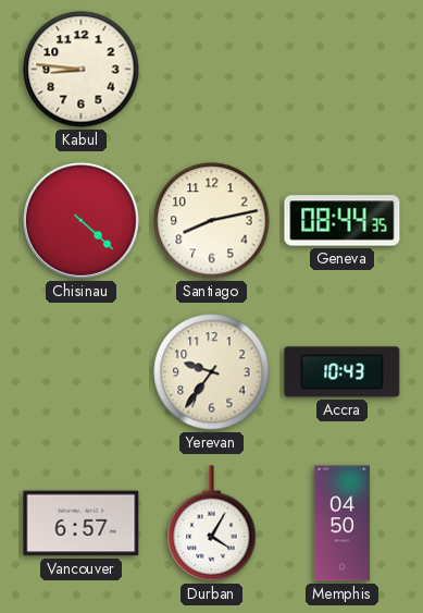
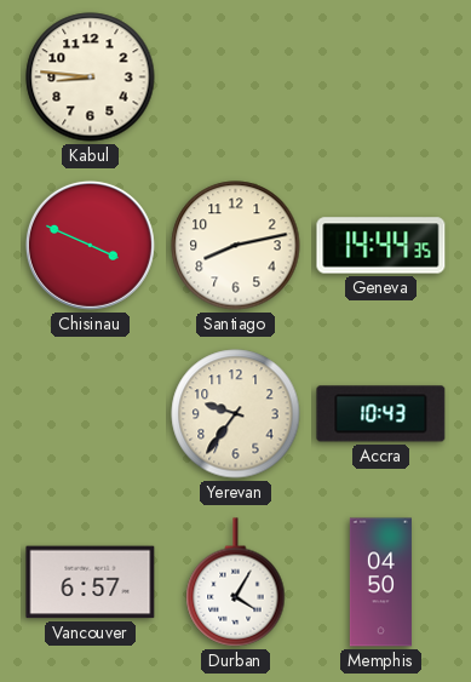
Chisinau: 4:22 -> 3:49 (90, 245)
Geneva: 08:44 -> 14:44 (381, 246)
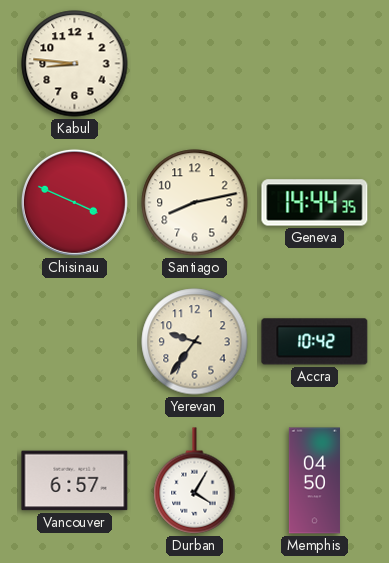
Accra: 10:43 -> 10:42 (315, 342)
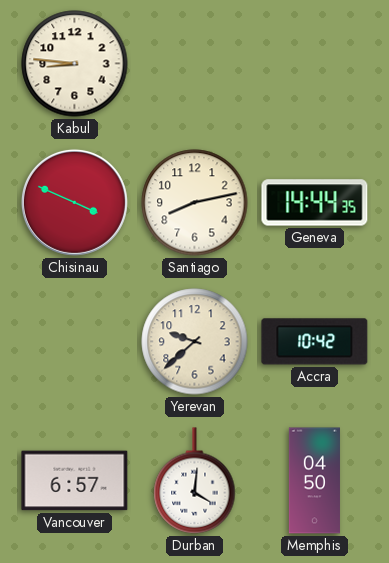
Yerevan: 9:36 -> 9:38 (195, 342)
Durban: 4:05 -> 4:01 (195, 481)
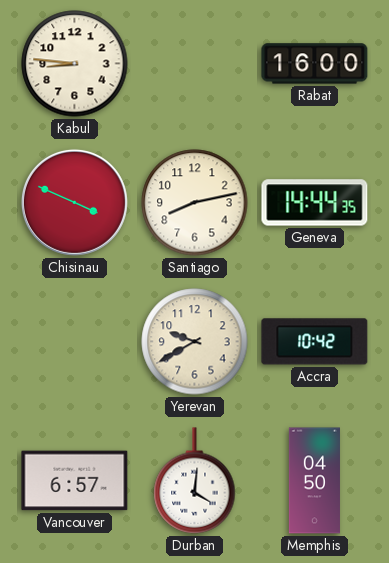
Rabat: none -> 16:00 (315, 64)
Yerevan: 9:38 -> 9:40 (195, 342)
